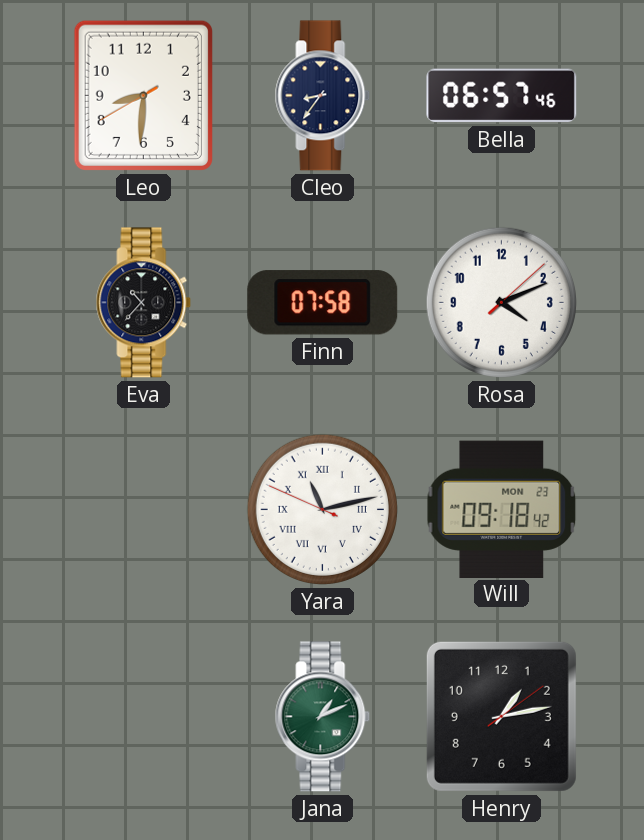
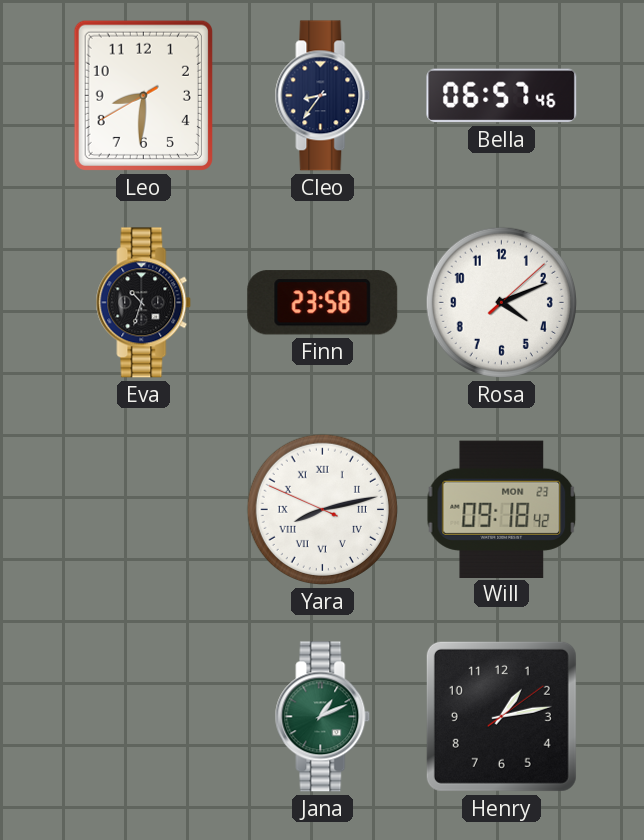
Eva: 10:37 -> 10:33 (144, 303)
Finn: 07:58 -> 23:58 (323, 303)
Yara: 11:12 -> 8:12 (322, 509)
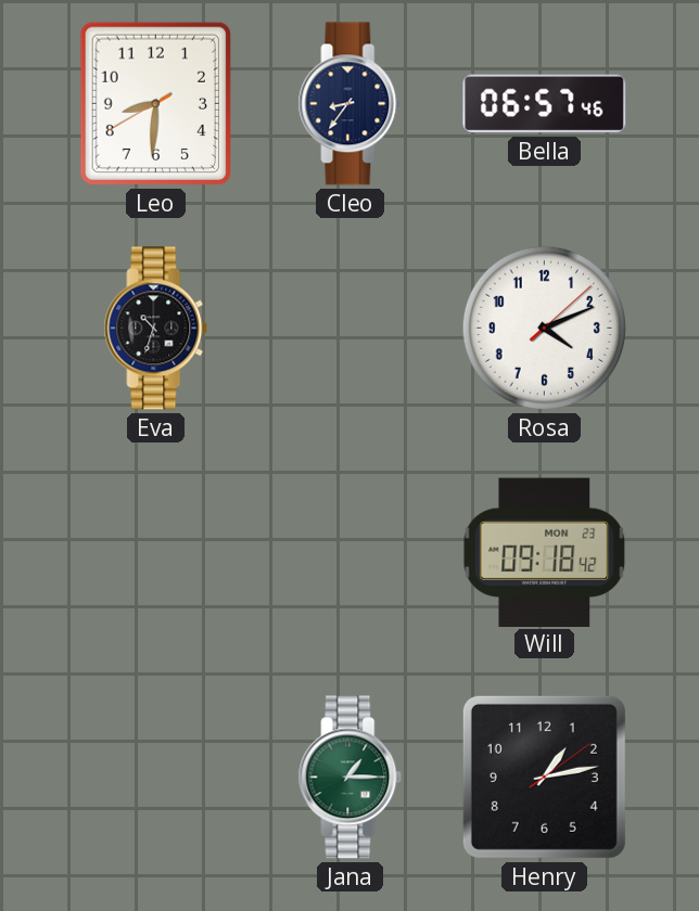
Finn: 23:58 -> none (323, 303)
Yara: 8:12 -> none (322, 509)
Jana: 1:11 -> 1:15 (351, 778)
